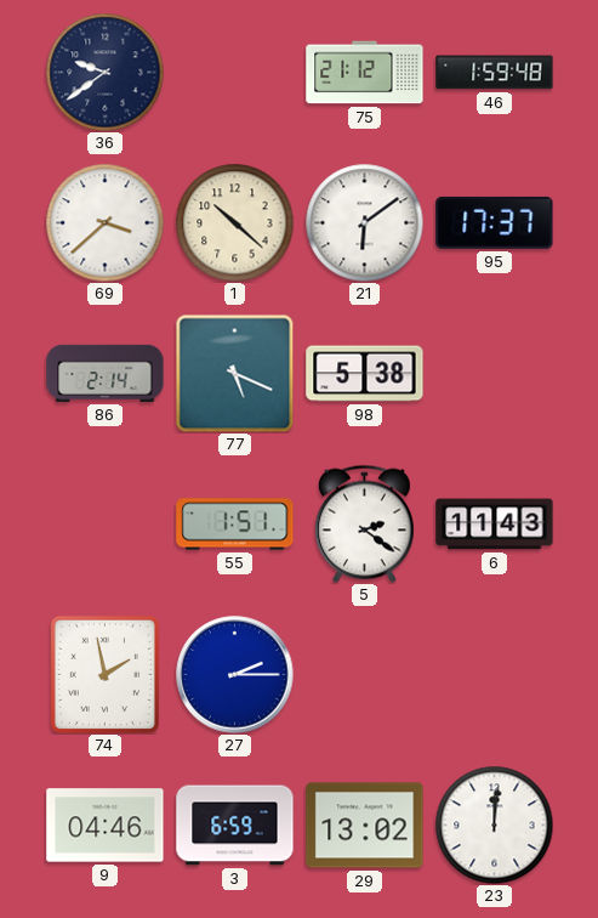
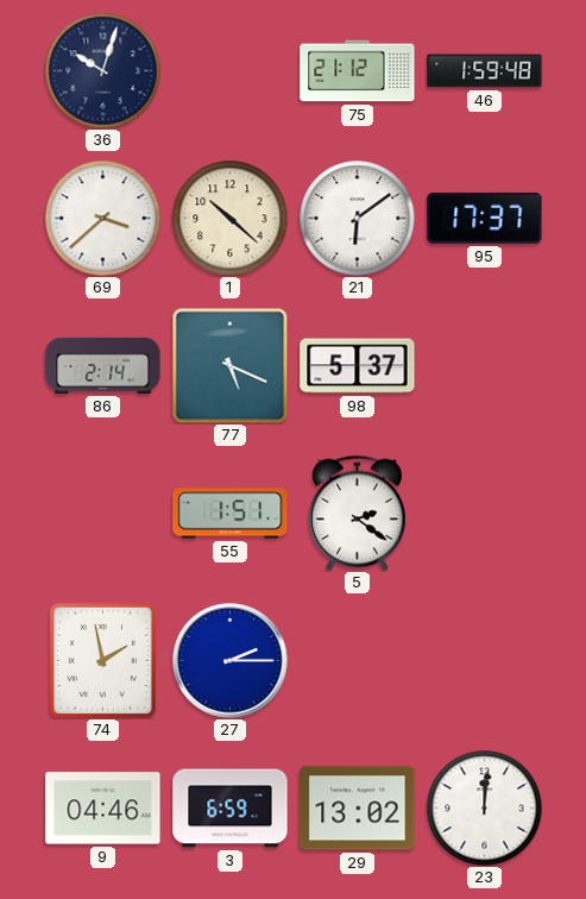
36: 9:39 -> 10:03 (102, 70)
98: 5:38 -> 5:37 (358, 366)
6: 11:43 -> none (495, 525)
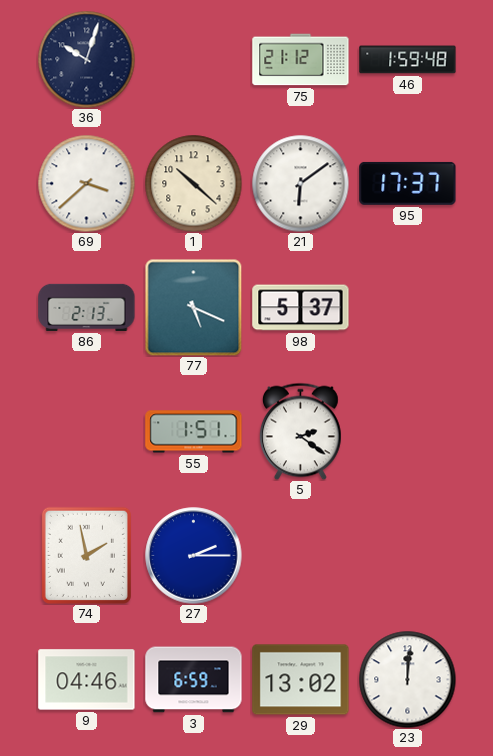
86: 2:14 -> 2:13 (87, 307)
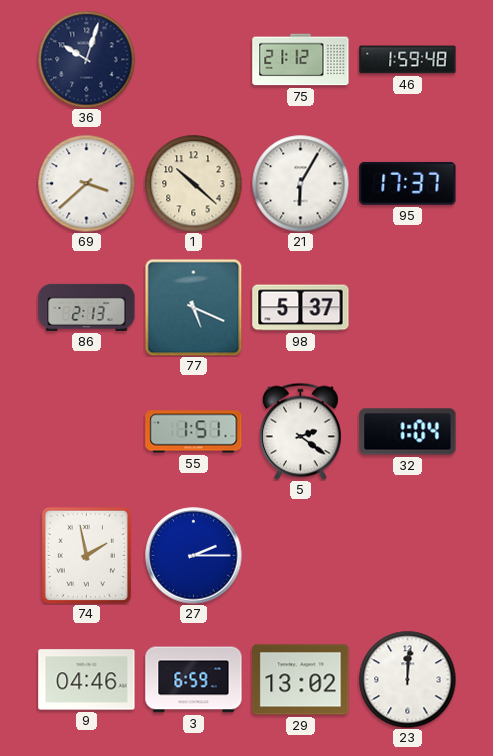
21: 6:09 -> 6:05 (300, 183)
32: none -> 1:04 (408, 432)
